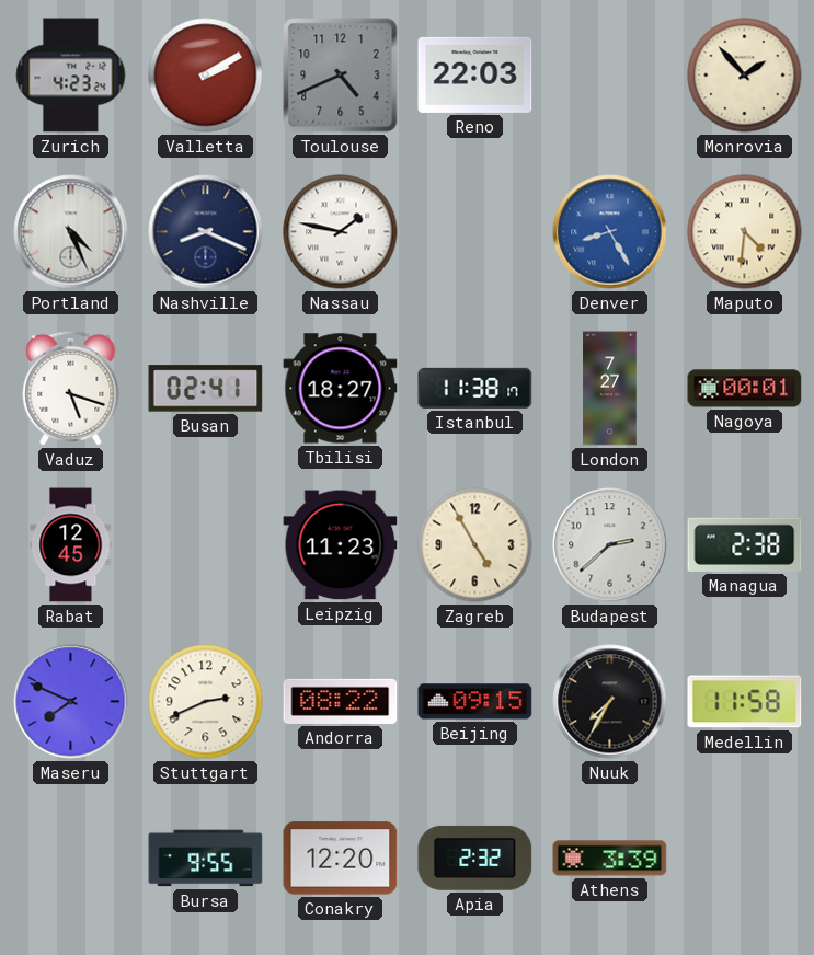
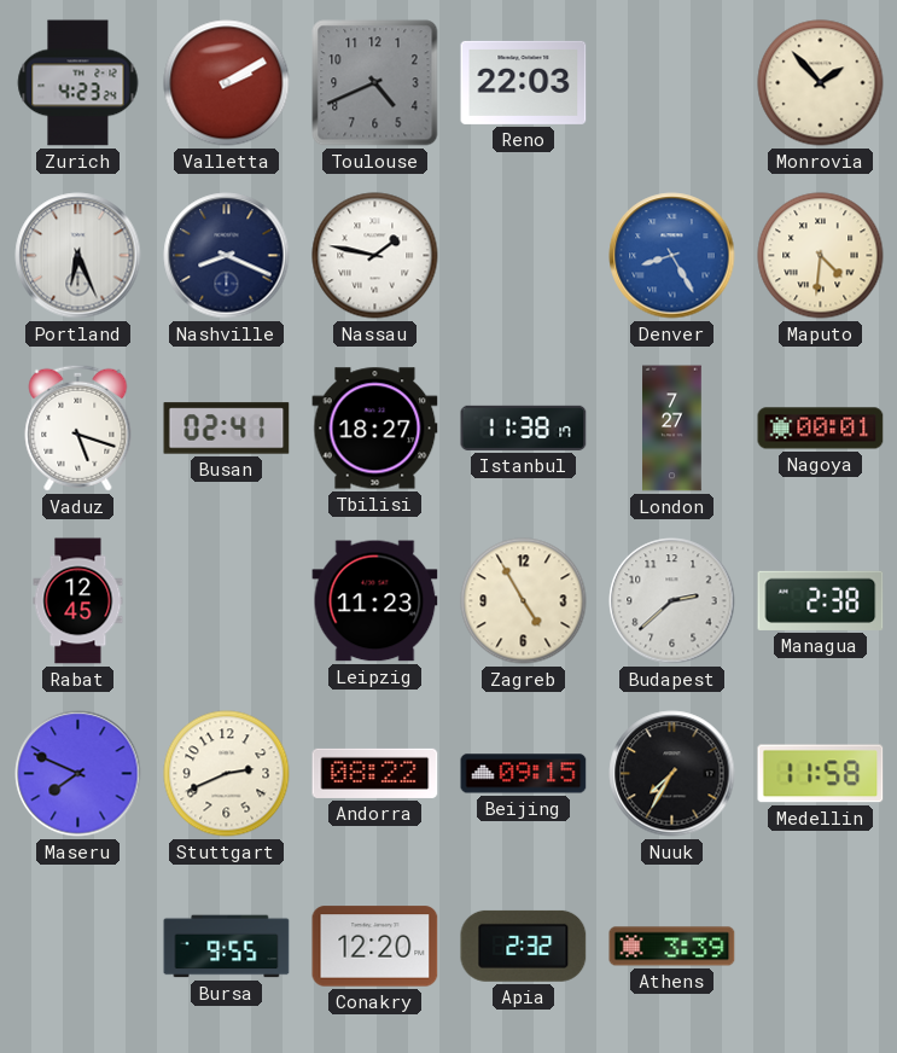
Portland: 4:26 -> 6:26 (78, 256)
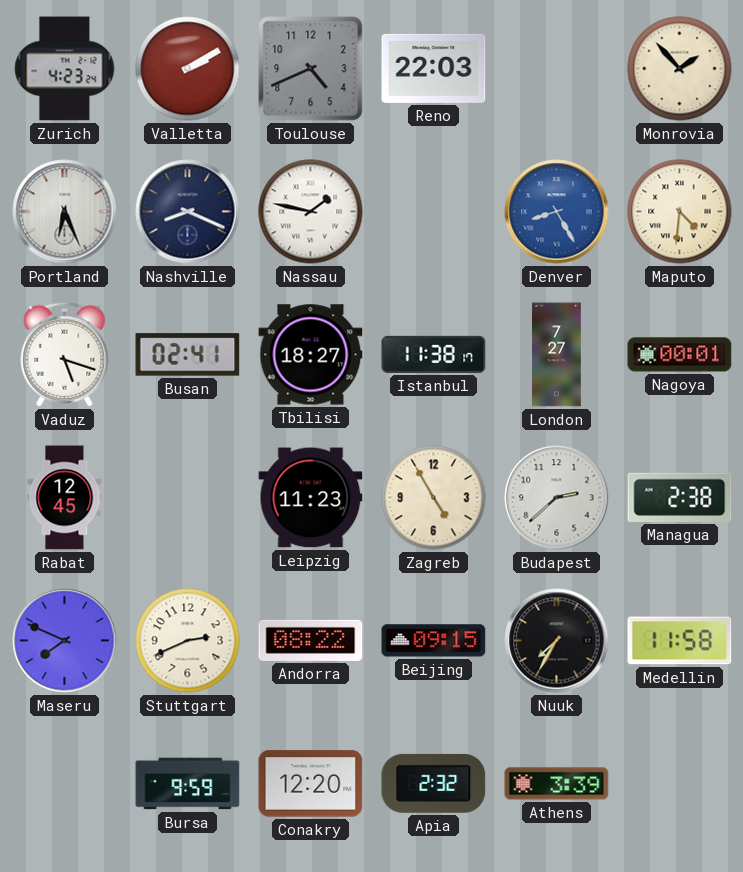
Bursa: 9:55 -> 9:59 (188, 784)
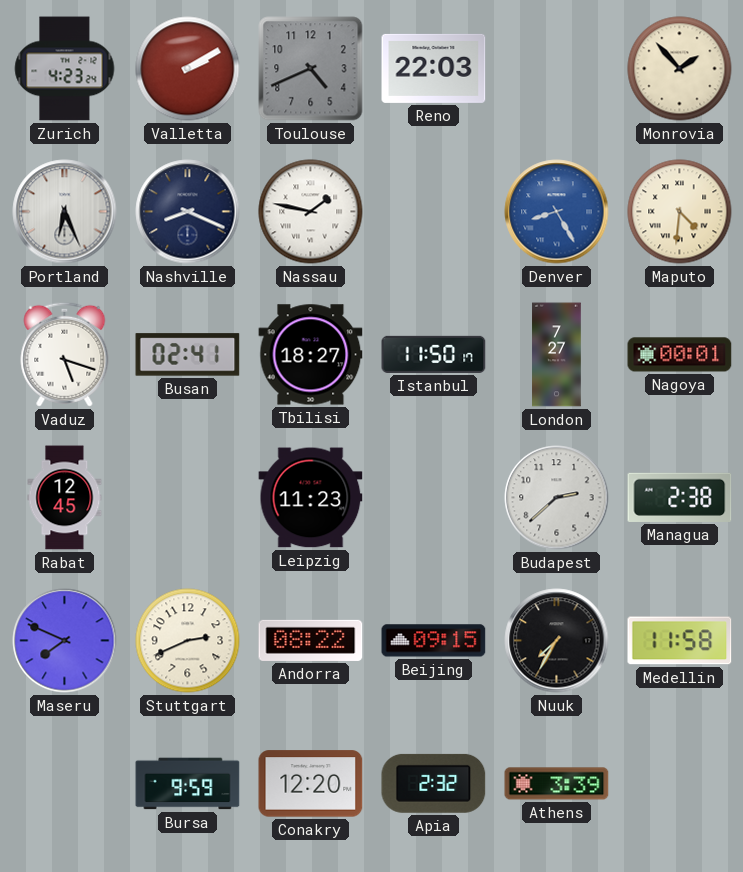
Istanbul: 11:38 -> 11:50 (434, 354)
Zagreb: 4:55 -> none (434, 498)
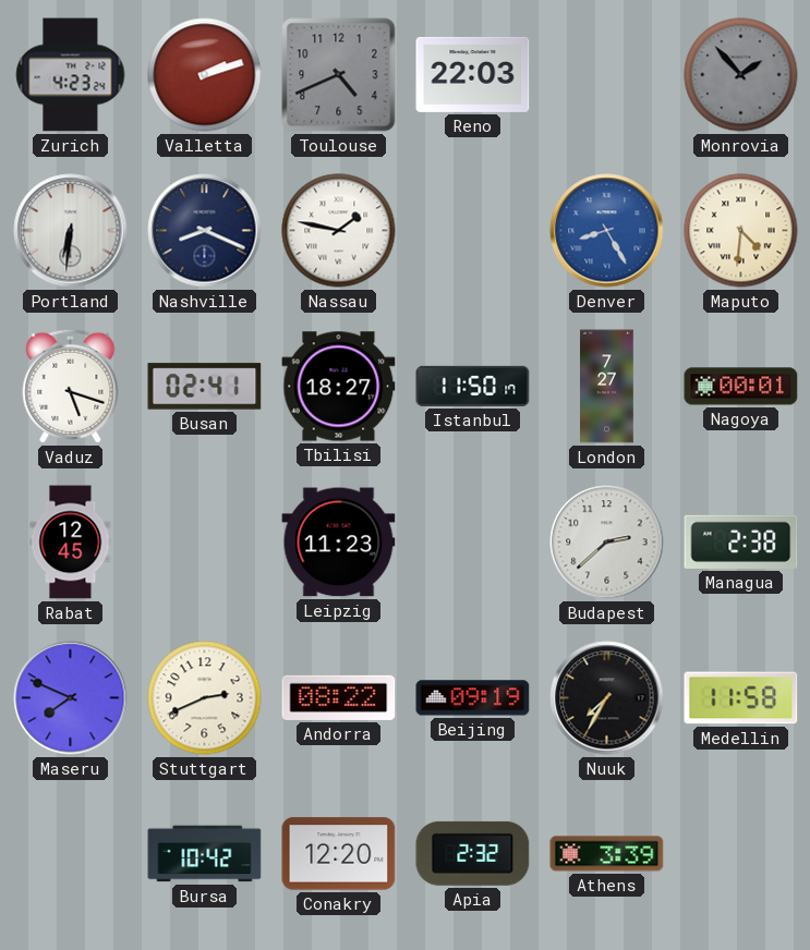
Valletta: 2:10 -> 2:12 (205, 75)
Monrovia dial: cream -> grey (741, 75)
Portland: 6:26 -> 6:31 (71, 231)
Beijing: 09:15 -> 09:19 (473, 698)
Bursa: 9:59 -> 10:42 (205, 854)
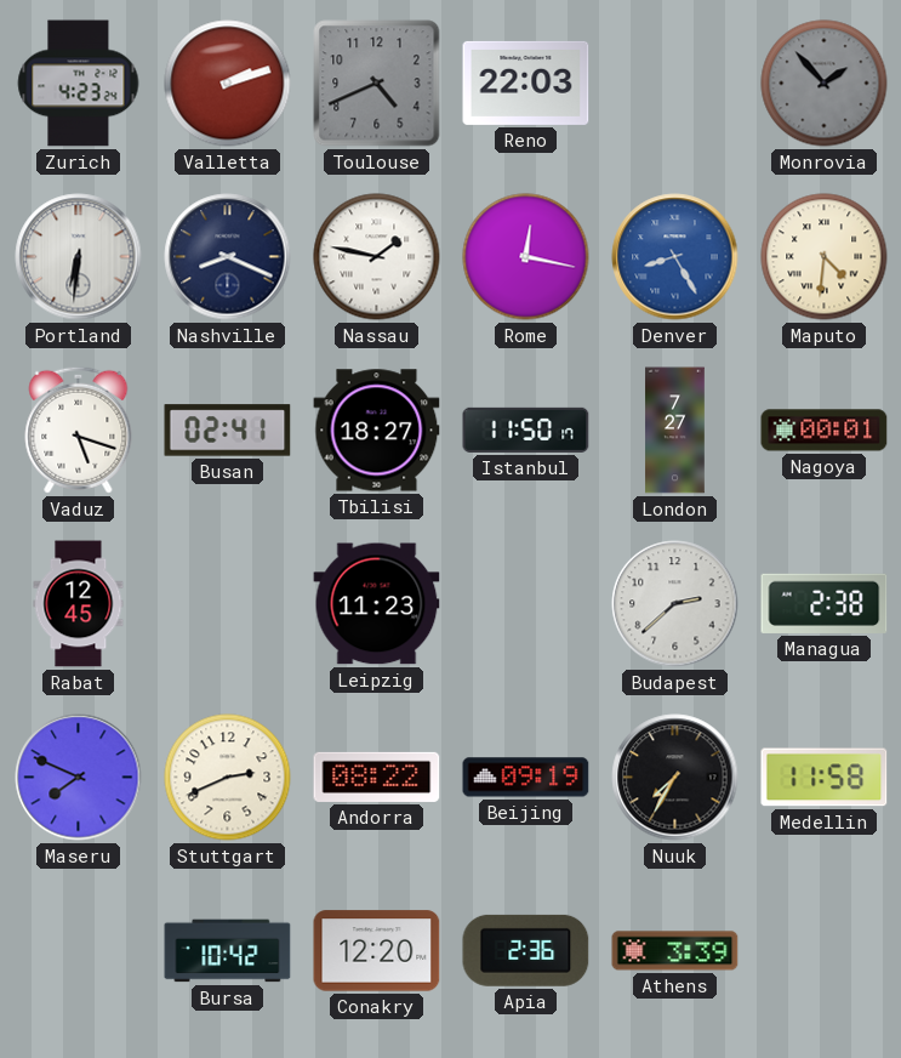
Rome: none -> 12:17 (526, 257)
Apia: 2:32 -> 2:36 (526, 950)
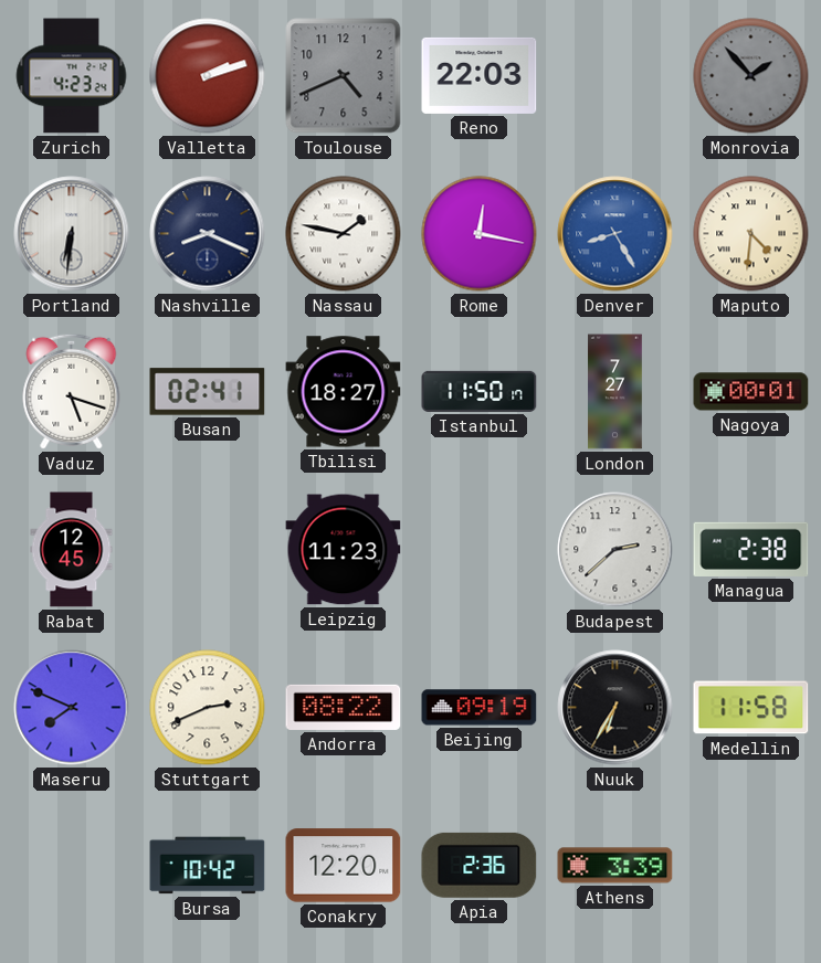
Nuuk: 7:35 -> 6:35 (615, 708)
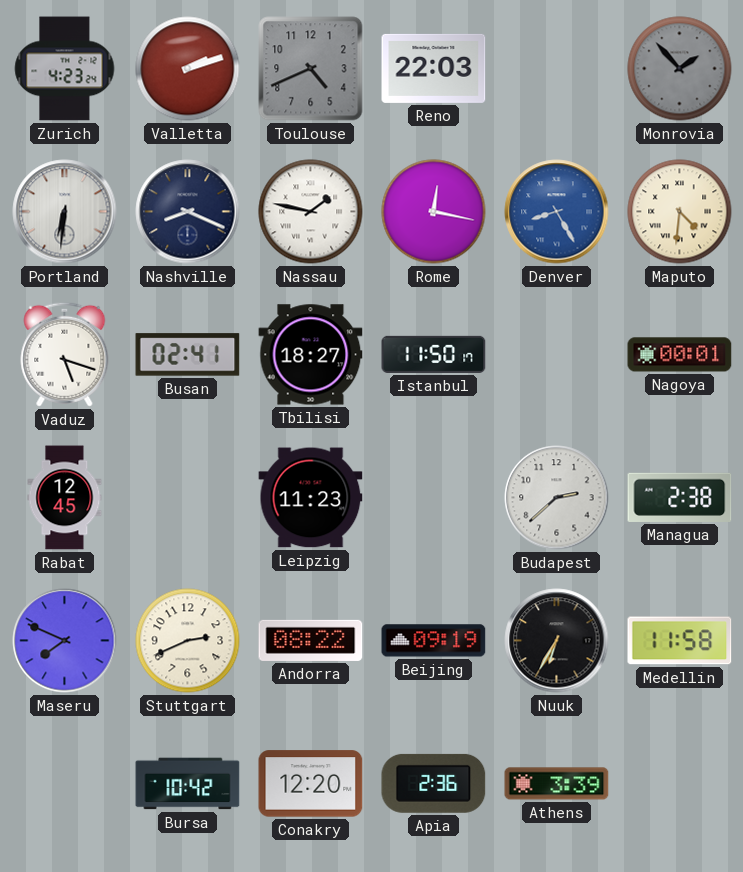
London: 7:27 -> none (615, 392)
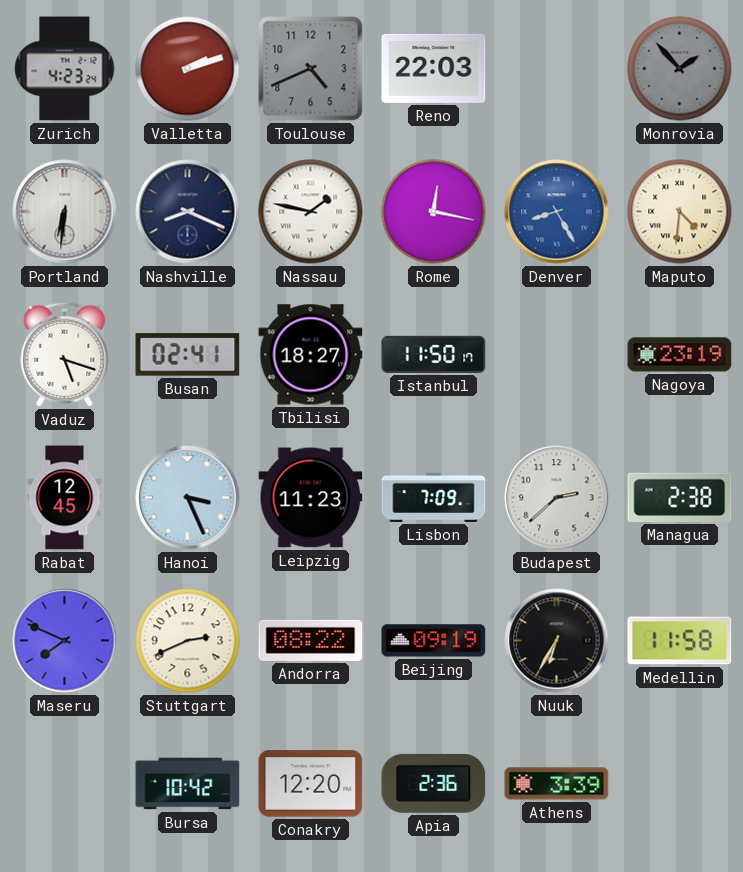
Nagoya: 00:01 -> 23:19 (680, 355)
Hanoi: none -> 3:26 (188, 498)
Lisbon: none -> 7:09 (434, 497)
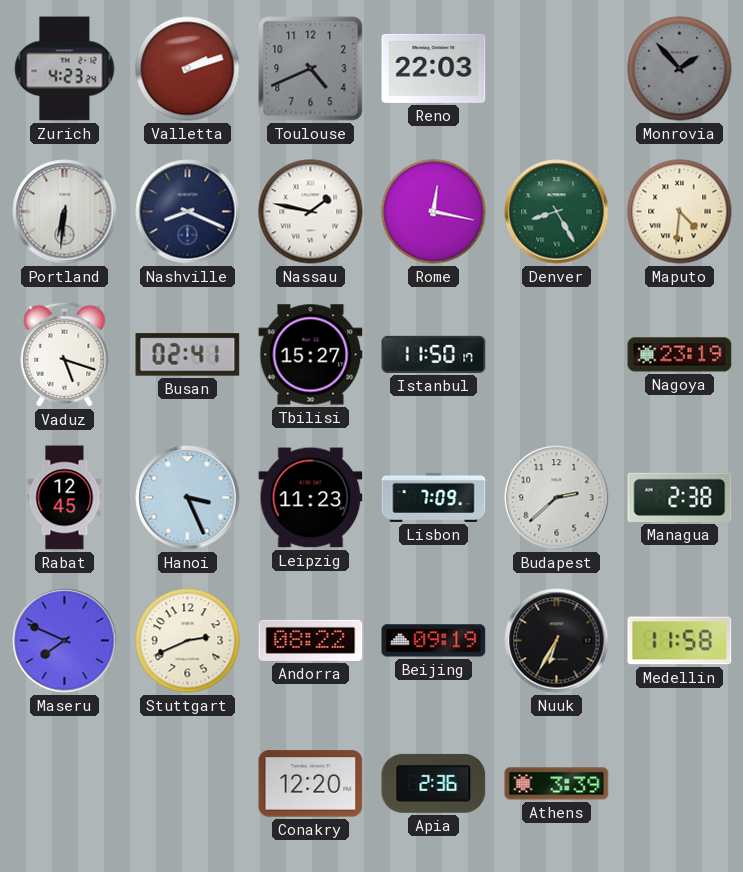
Denver dial: blue -> green (557, 212)
Tbilisi: 18:27 -> 15:27 (311, 355)
Bursa: 10:42 -> none (188, 784)
